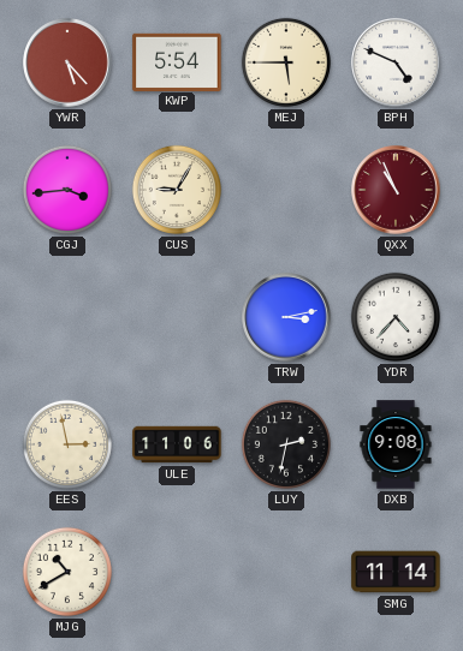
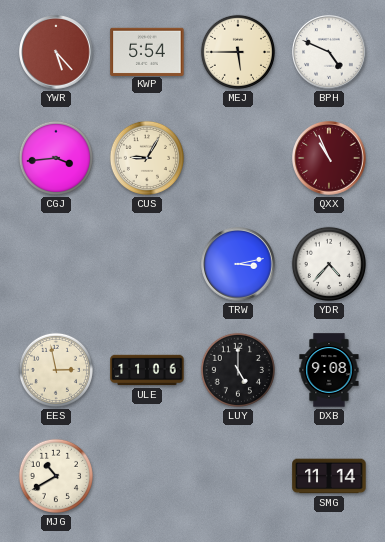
LUY: 2:32 -> 5:00 (238, 370)
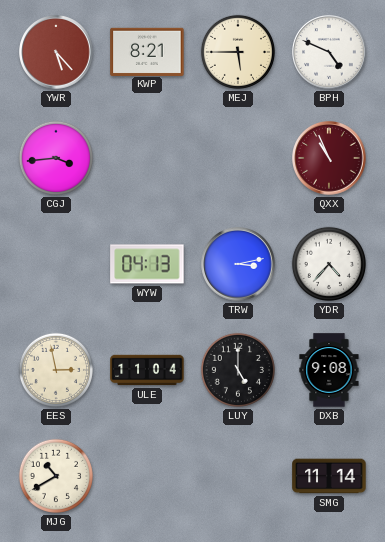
KWP: 5:54 -> 8:21 (147, 51)
CUS: 9:05 -> none (147, 158)
WYW: none -> 04:13 (147, 264)
ULE: 11:06 -> 11:04 (147, 370)
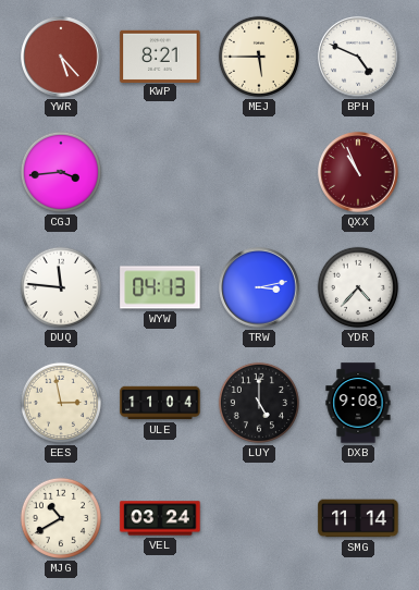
DUQ: none -> 11:46 (61, 287)
VEL: none -> 03:24 (160, 518)
